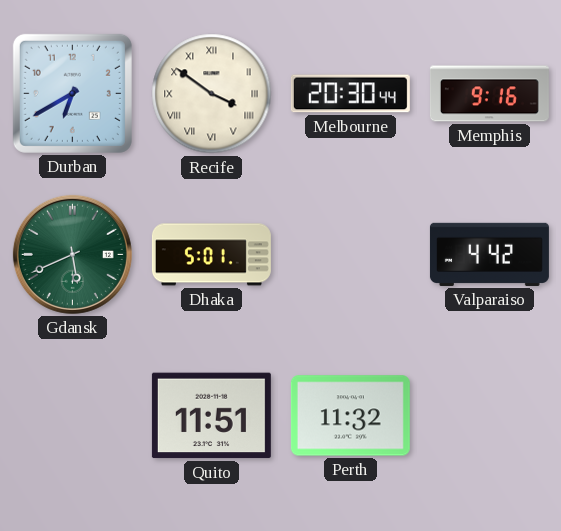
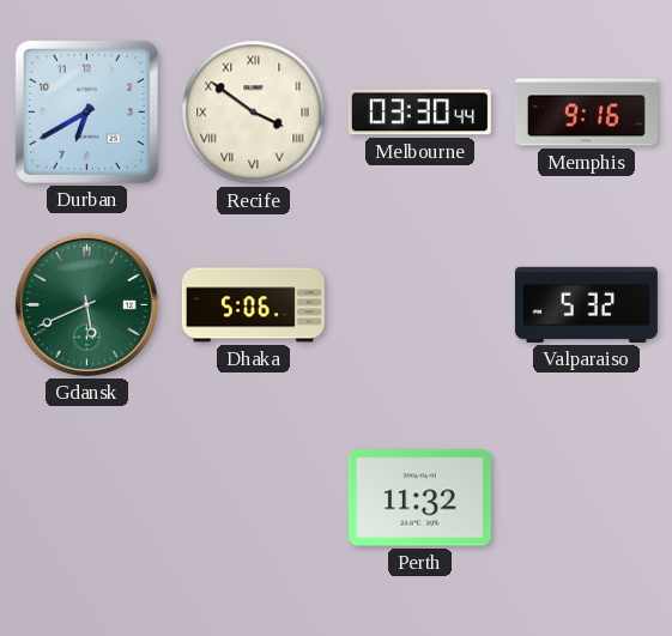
Melbourne: 20:30 -> 03:30 (419, 113)
Dhaka: 5:01 -> 5:06 (253, 305)
Valparaiso: 4:42 -> 5:32 (586, 304)
Quito: 11:51 -> none (211, 416)
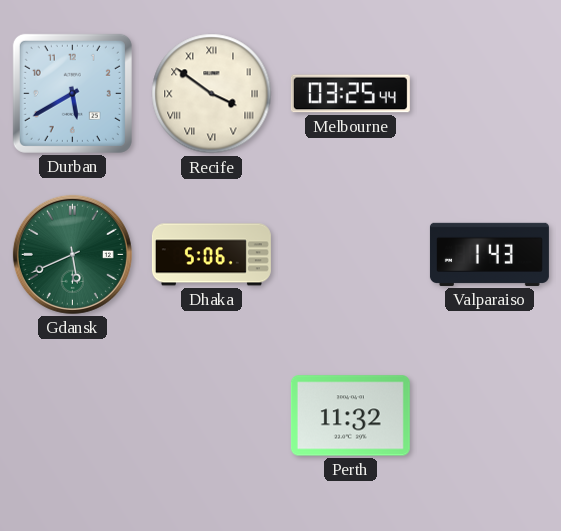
Durban: 6:40 -> 5:40 (72, 93)
Melbourne: 03:30 -> 03:25 (350, 94)
Memphis: 9:16 -> none (586, 113)
Valparaiso: 5:32 -> 1:43 (489, 254)
